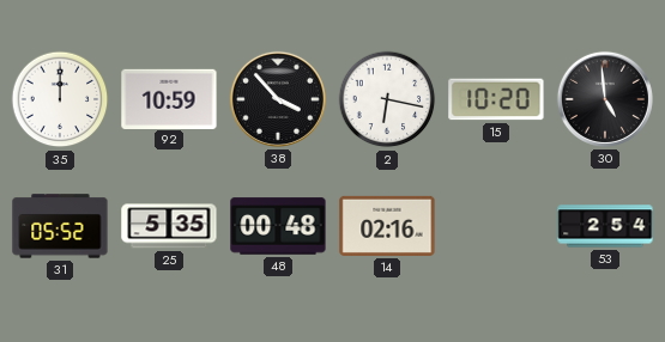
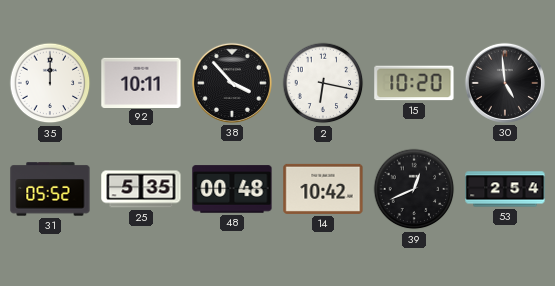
92: 10:59 -> 10:11 (141, 82)
14: 02:16 -> 10:42 (323, 189)
39: none -> 12:41 (414, 189)
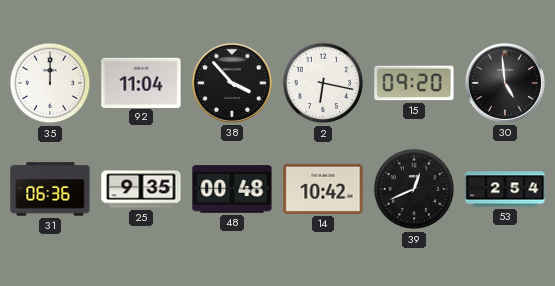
92: 10:11 -> 11:04 (141, 82)
15: 10:20 -> 09:20 (414, 83)
31: 05:52 -> 06:36 (50, 189)
25: 5:35 -> 9:35 (141, 189)
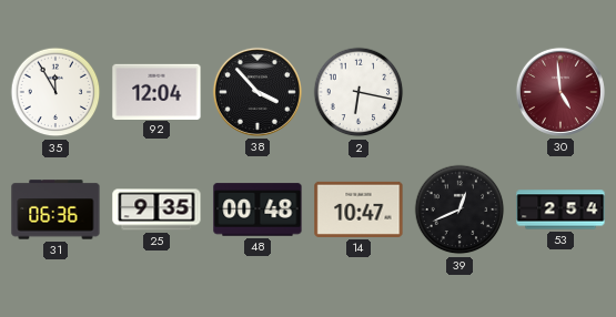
35: 12:00 -> 11:55 (55, 92)
92: 11:04 -> 12:04 (156, 91)
15: 09:20 -> none (414, 83)
30 dial: black -> burgundy (561, 92)
14: 10:42 -> 10:47 (359, 209)
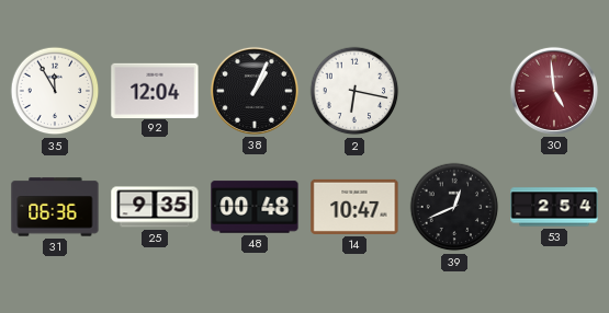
38: 3:53 -> 1:04 (255, 91)
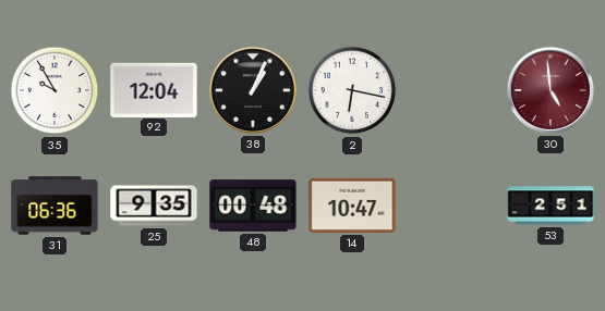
35: 11:55 -> 9:55 (55, 90)
39: 12:41 -> none (454, 207)
53: 2:54 -> 2:51 (550, 206)
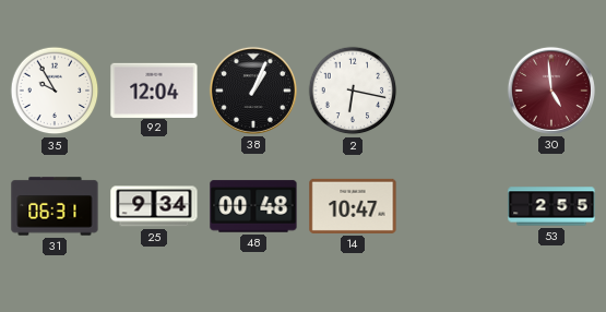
31: 06:36 -> 06:31 (55, 206)
25: 9:35 -> 9:34 (154, 206)
53: 2:51 -> 2:55 (551, 206)
